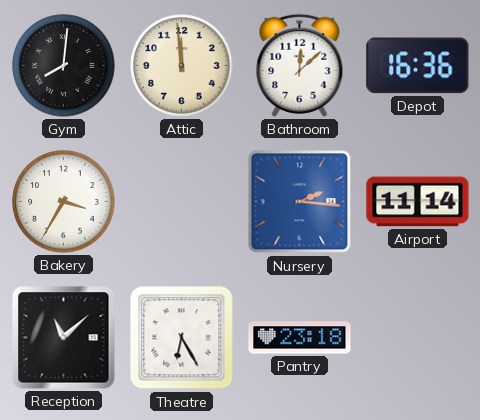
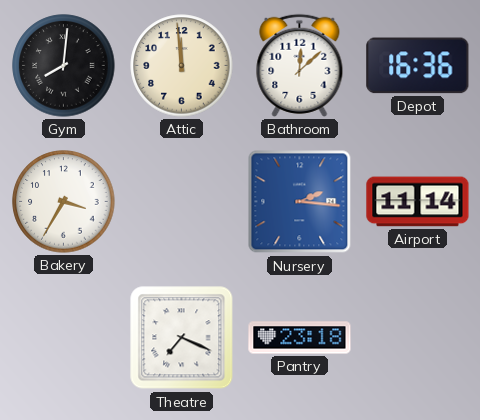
Reception: 11:08 -> none (64, 338)
Theatre: 6:25 -> 7:19 (182, 338)
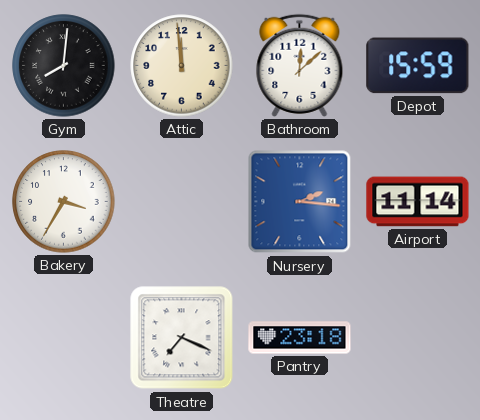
Depot: 16:36 -> 15:59 (418, 66)
